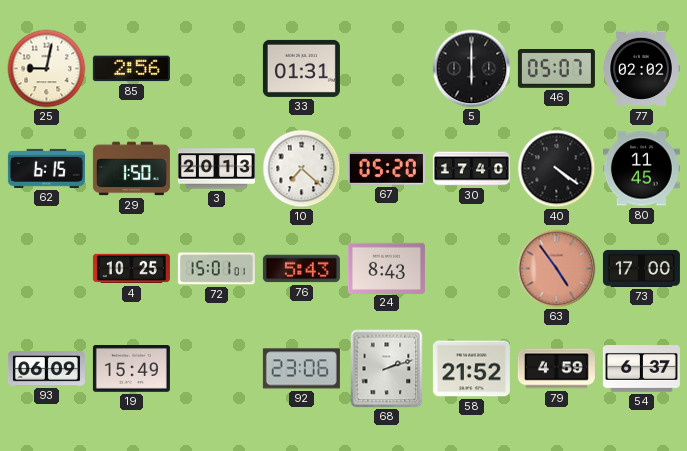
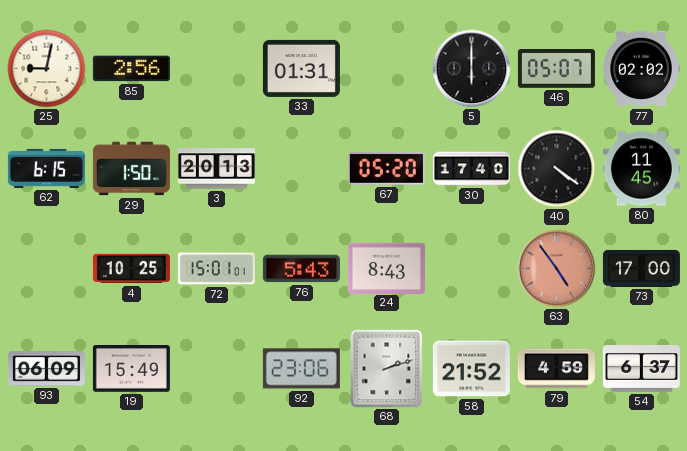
10: 7:22 -> none (302, 169)
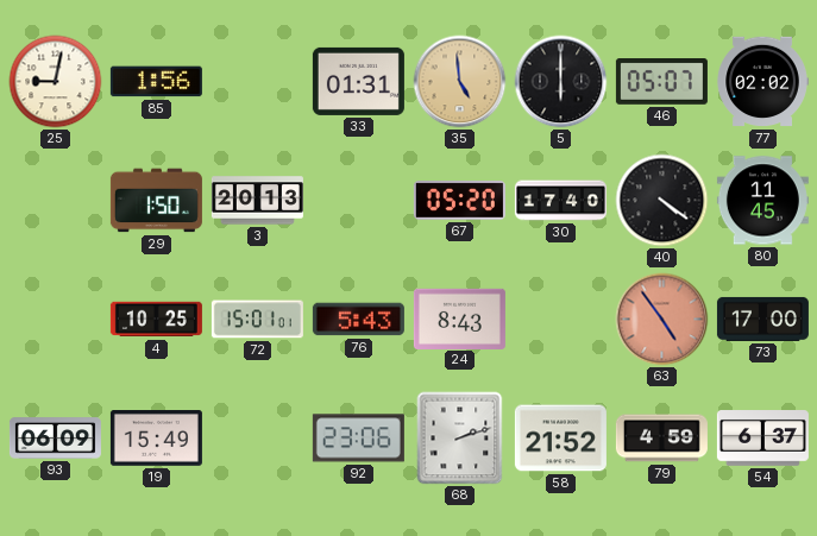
85: 2:56 -> 1:56 (156, 82)
35: none -> 4:59 (460, 82)
62: 6:15 -> none (46, 168)
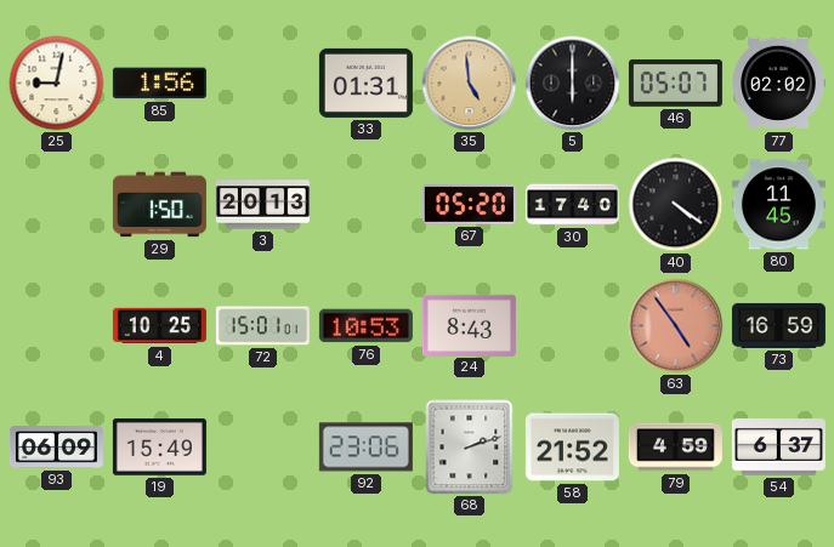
76: 5:43 -> 10:53 (365, 326)
73: 17:00 -> 16:59 (778, 325)
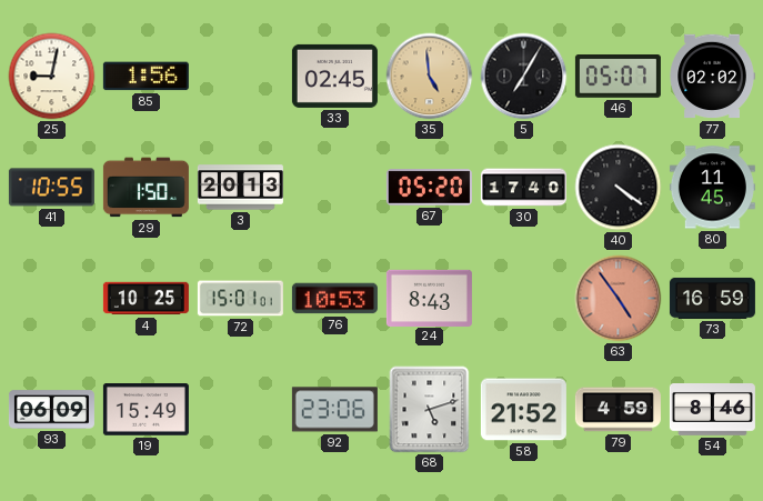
33: 01:31 -> 02:45 (334, 76)
5: 6:00 -> 7:05 (524, 77)
41: none -> 10:55 (51, 188)
68: 2:12 -> 5:12 (430, 410)
54: 6:37 -> 8:46 (712, 410)
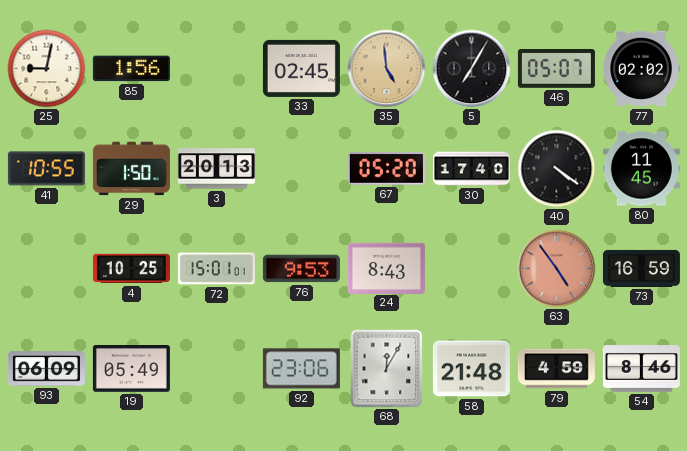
76: 10:53 -> 9:53 (301, 269)
19: 15:49 -> 05:49 (131, 369)
68: 5:12 -> 12:05 (387, 369)
58: 21:52 -> 21:48 (471, 369)
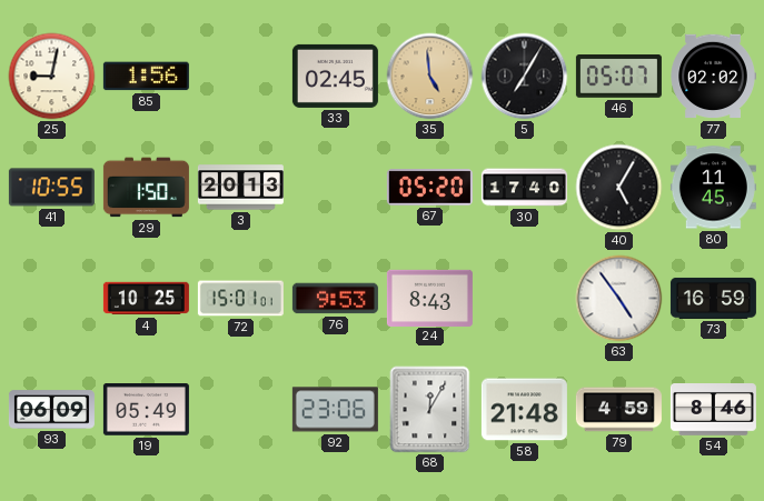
40: 4:21 -> 5:05 (619, 188)
63 dial: salmon -> white (619, 299)
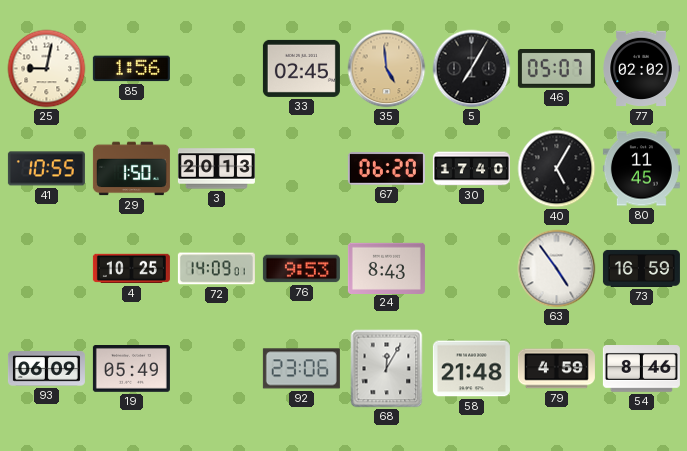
67: 05:20 -> 06:20 (386, 169)
72: 15:01 -> 14:09 (216, 269)
